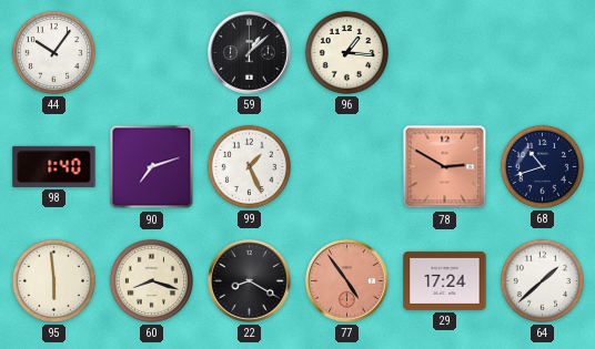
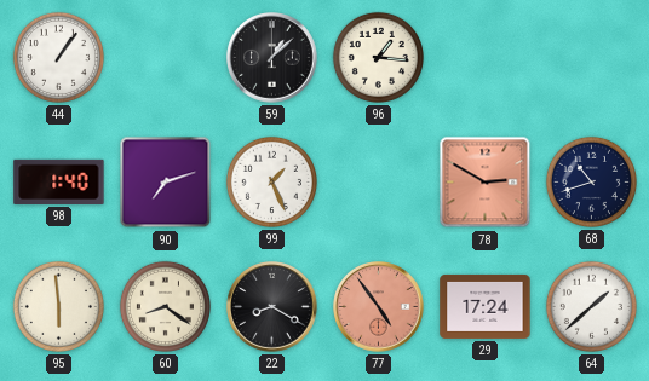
44: 10:06 -> 1:06 (58, 57)
60: 8:18 -> 8:21 (165, 306)
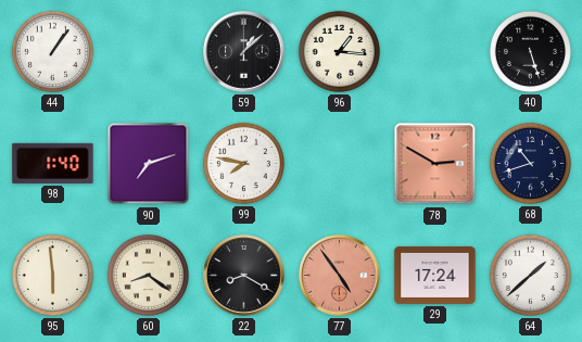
40: none -> 5:27 (530, 51)
99: 1:26 -> 7:47 (243, 163)
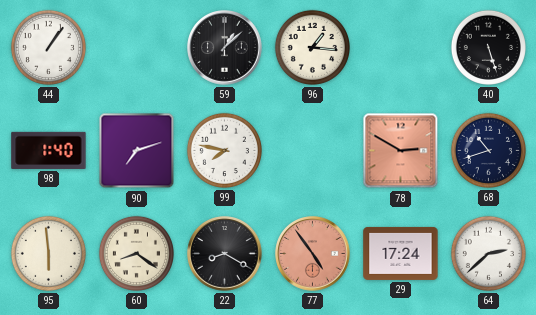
64: 1:38 -> 2:38 (488, 253)
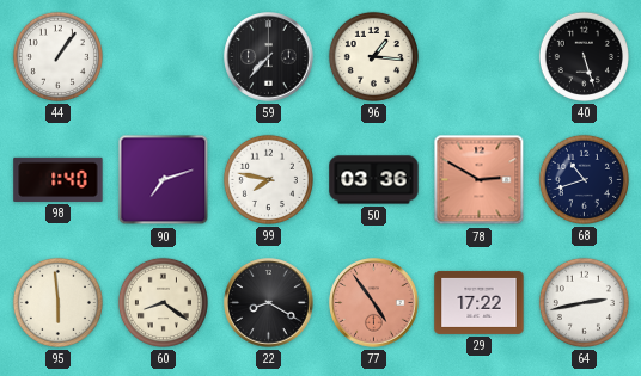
59: 1:08 -> 7:37 (269, 57)
50: none -> 03:36 (374, 180)
29: 17:24 -> 17:22 (480, 302)
64: 2:38 -> 2:43 (584, 302)
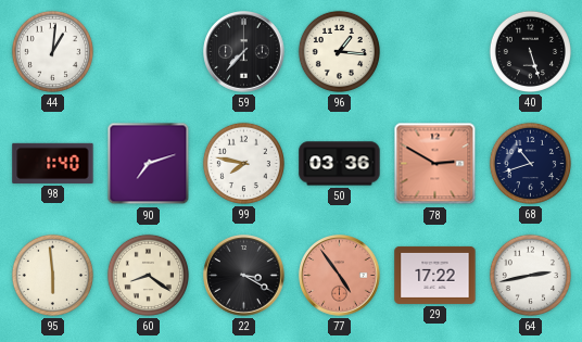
44: 1:06 -> 1:01 (52, 51)
22: 8:20 -> 3:20 (244, 276)
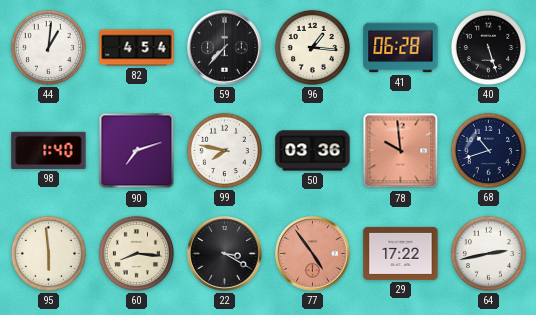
82: none -> 4:54 (137, 48)
41: none -> 06:28 (401, 48)
78: 2:50 -> 9:59 (401, 151)
60: 8:21 -> 8:16 (136, 253)
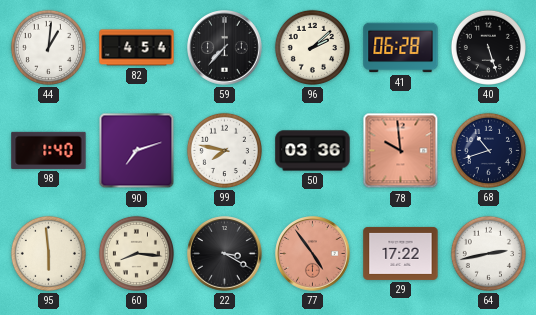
96: 1:16 -> 2:08 (312, 47)
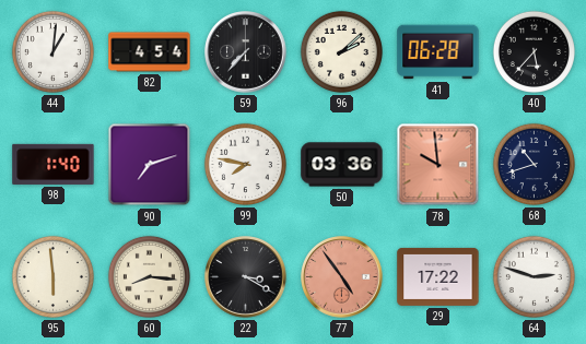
40: 5:27 -> 5:37 (534, 51)
64: 2:43 -> 2:48 (534, 276)
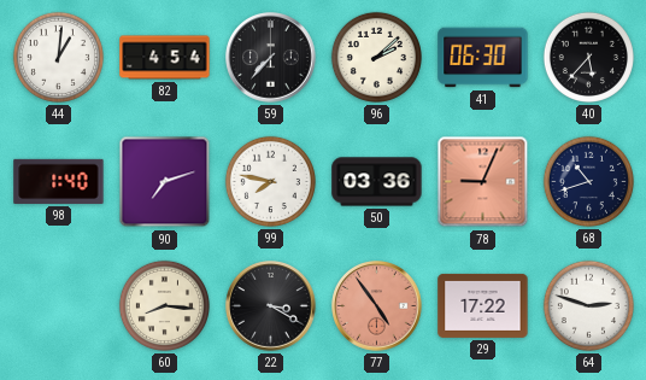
41: 06:28 -> 06:30 (483, 58)
78: 9:59 -> 9:04 (483, 182)
95: 5:59 -> none (52, 276)
